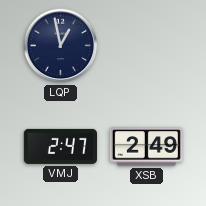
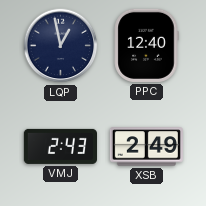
PPC: none -> 12:40 (146, 45)
VMJ: 2:47 -> 2:43 (60, 146)
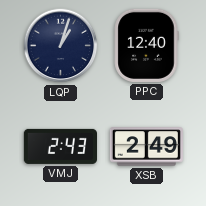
LQP: 12:58 -> 1:03 (61, 46)
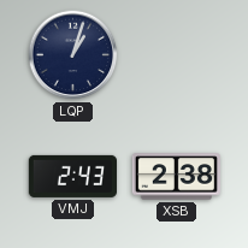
PPC: 12:40 -> none (146, 45)
XSB: 2:49 -> 2:38 (176, 177)
